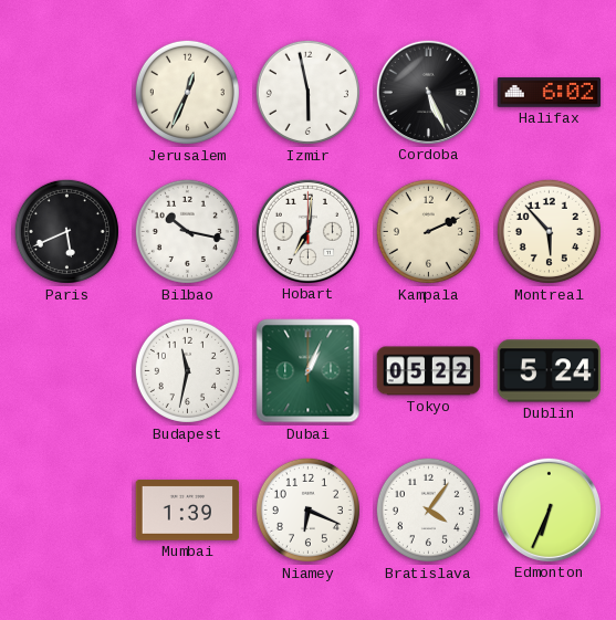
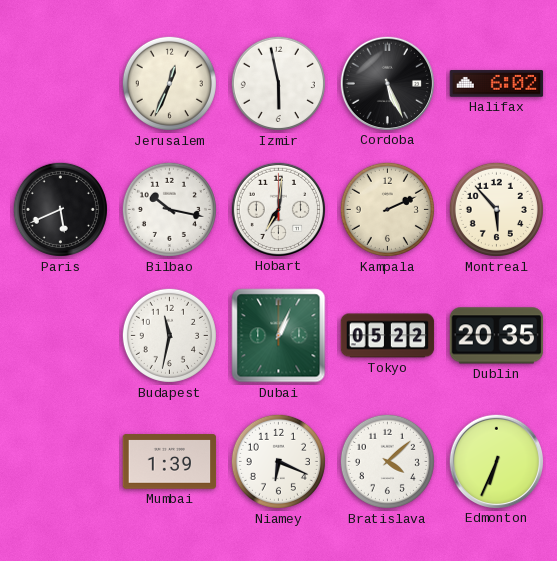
Dublin: 5:24 -> 20:35 (497, 336)
Bratislava: 4:06 -> 4:08 (387, 461)
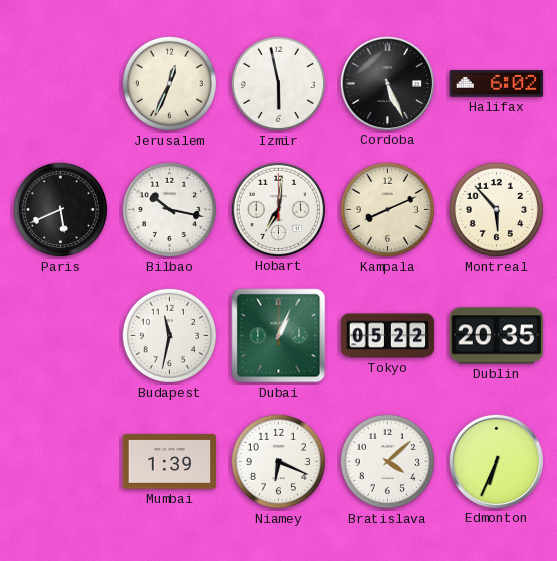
Kampala: 2:11 -> 8:11 (387, 209)
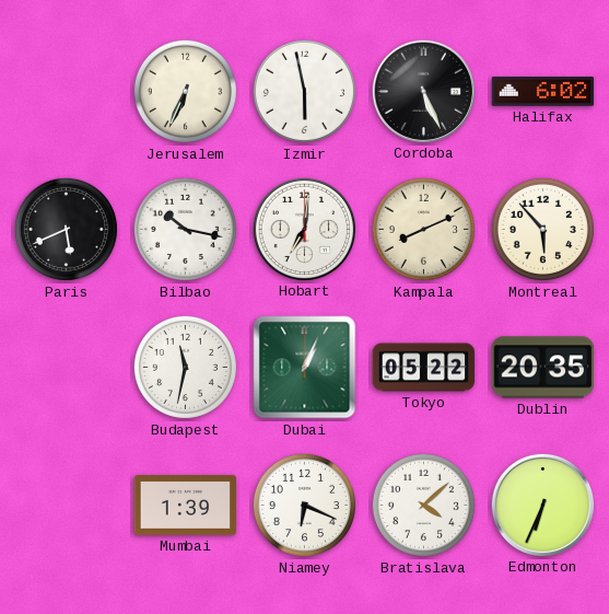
Jerusalem: 12:34 -> 6:34 (185, 91)
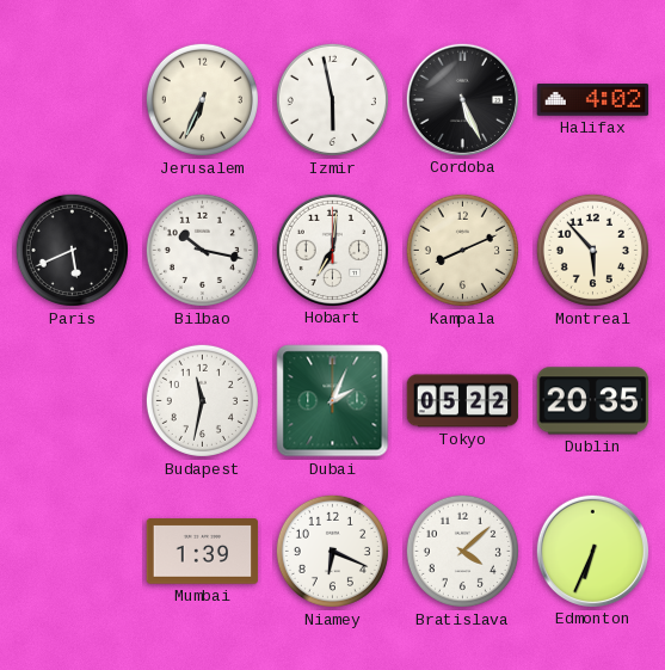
Halifax: 6:02 -> 4:02 (593, 100)
Dubai: 1:04 -> 2:04 (333, 401)
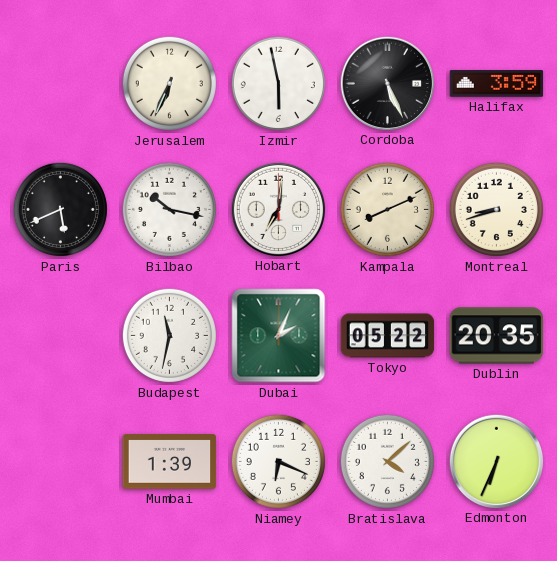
Halifax: 4:02 -> 3:59 (497, 84)
Montreal: 5:53 -> 8:42 (496, 209)
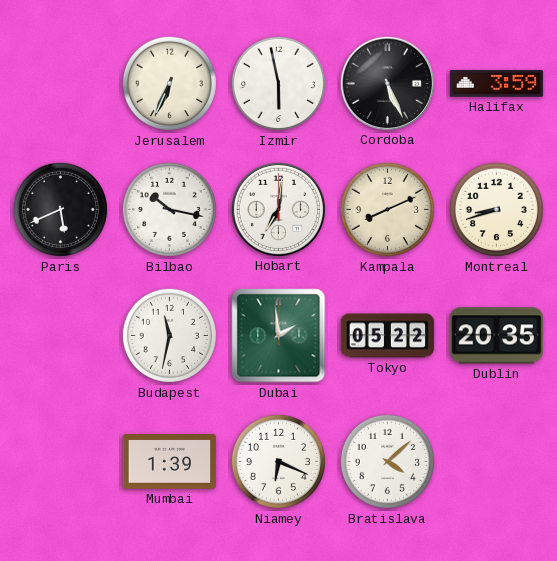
Dubai: 2:04 -> 1:59 (279, 336)
Edmonton: 6:34 -> none (496, 461)
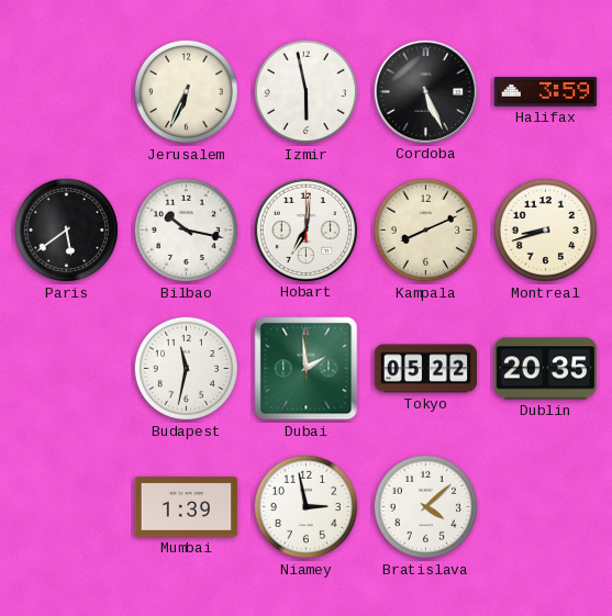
Paris: 5:41 -> 5:39 (66, 229)
Niamey: 6:19 -> 2:58 (305, 506)
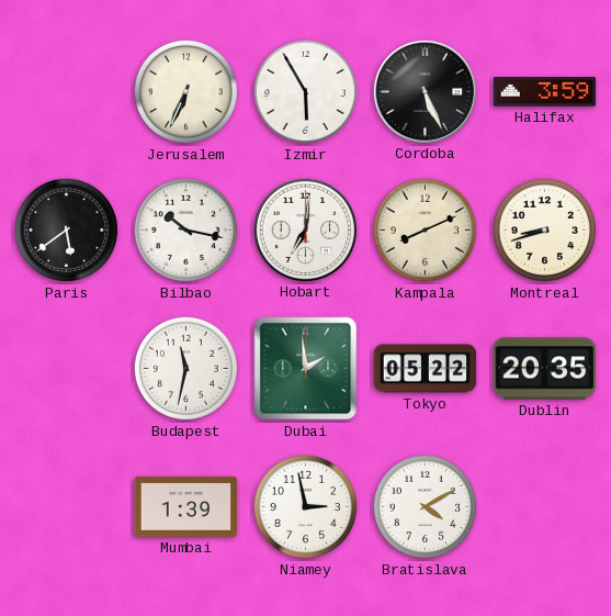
Izmir: 5:58 -> 5:55 (305, 91)
Bratislava: 4:08 -> 4:10 (425, 506)
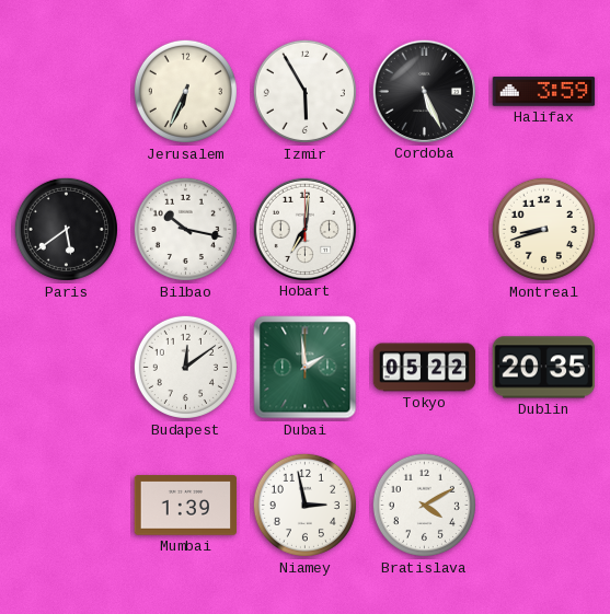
Kampala: 8:11 -> none (425, 229)
Budapest: 11:32 -> 12:09 (185, 367)
